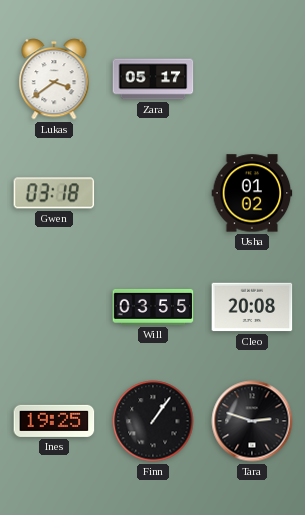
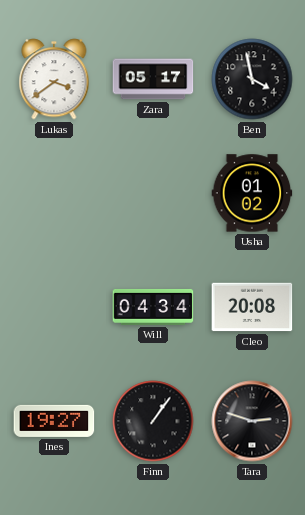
Ben: none -> 3:58 (252, 79)
Gwen: 03:18 -> none (54, 193)
Will: 03:55 -> 04:34 (153, 307)
Ines: 19:25 -> 19:27 (54, 421)
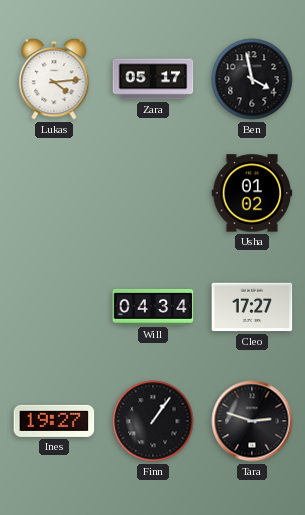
Lukas: 3:39 -> 4:14 (54, 79)
Cleo: 20:08 -> 17:27 (252, 307)
